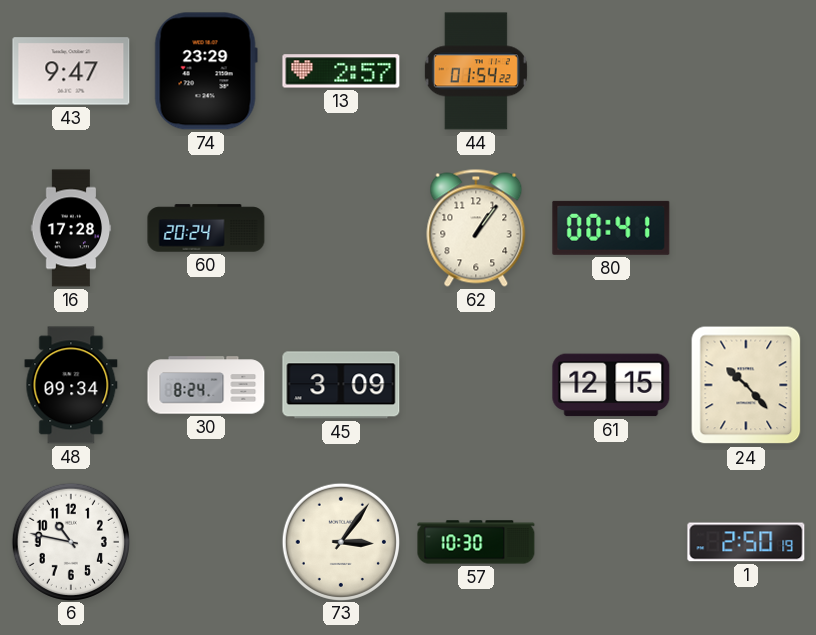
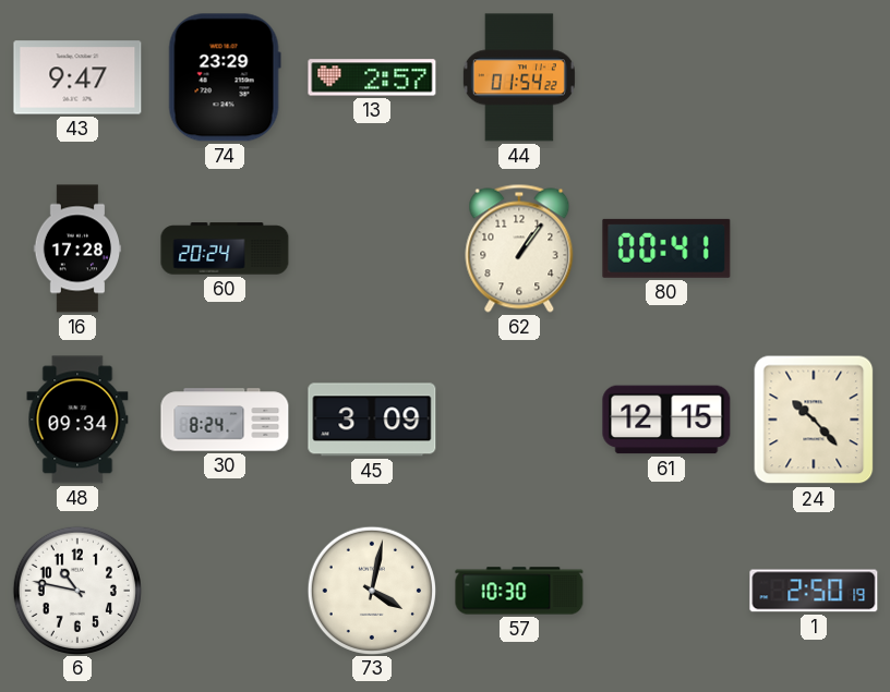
73: 3:06 -> 4:02 (371, 590)
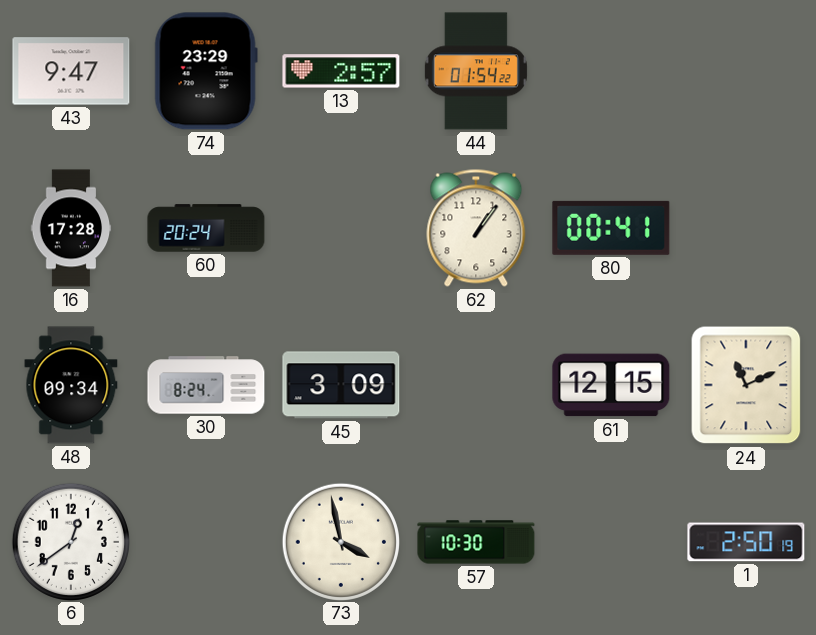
24: 10:23 -> 11:11 (746, 385)
6: 10:47 -> 12:39 (70, 541)
73: 4:02 -> 3:58 (340, 541)
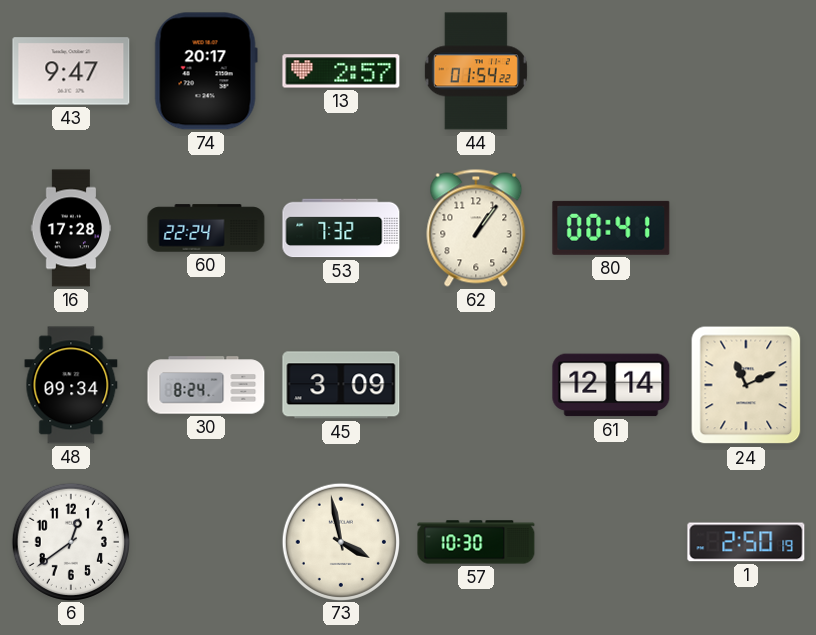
74: 23:29 -> 20:17 (206, 71)
60: 20:24 -> 22:24 (206, 228)
53: none -> 7:32 (341, 228)
61: 12:15 -> 12:14 (611, 385)
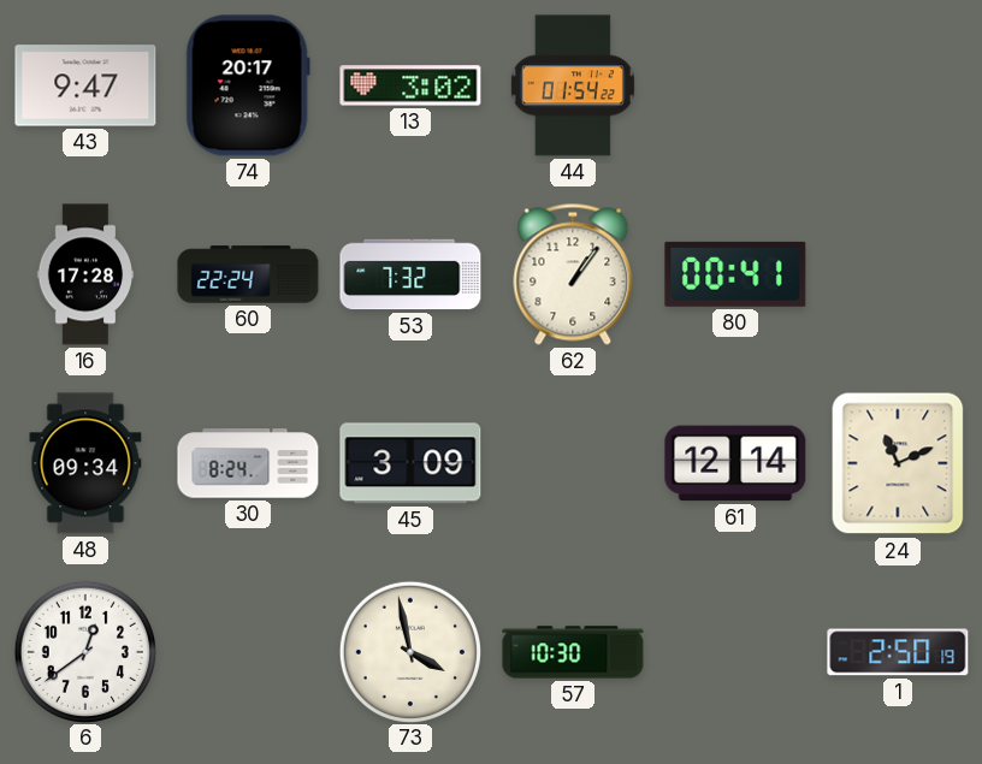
13: 2:57 -> 3:02 (410, 85)
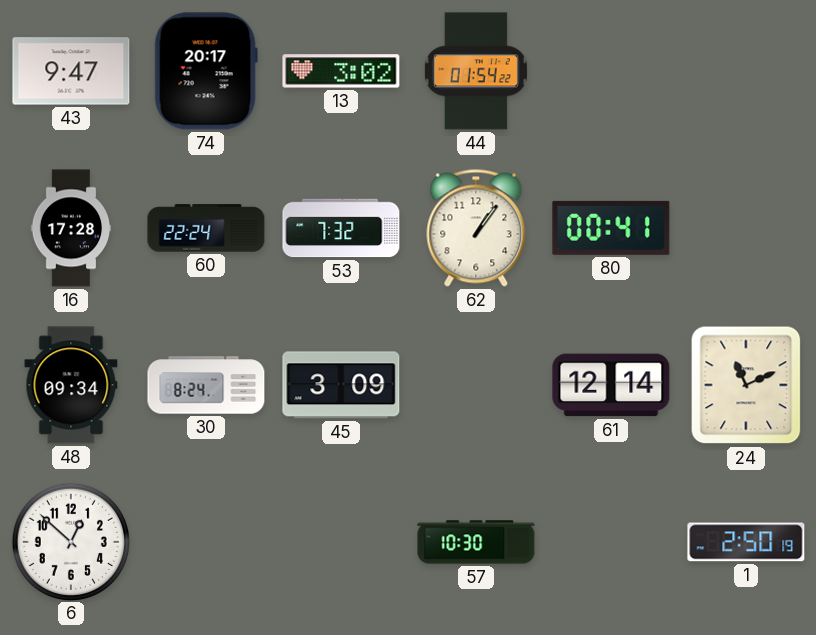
6: 12:39 -> 12:52 (70, 541)
73: 3:58 -> none (409, 651)
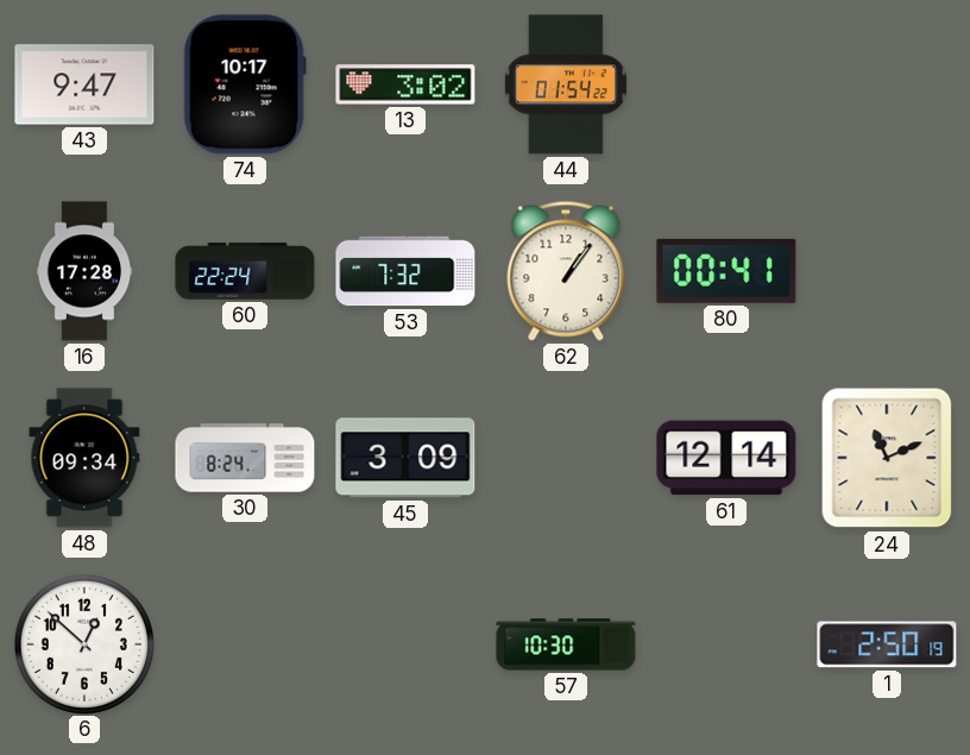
74: 20:17 -> 10:17 (245, 84)
